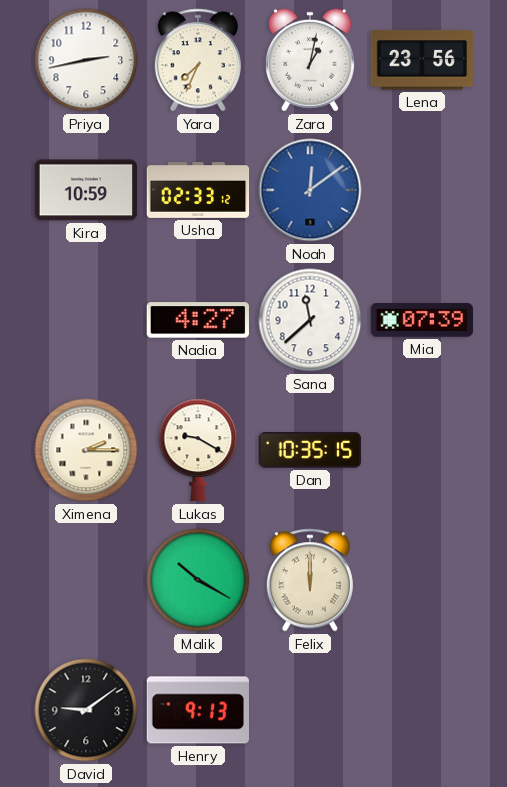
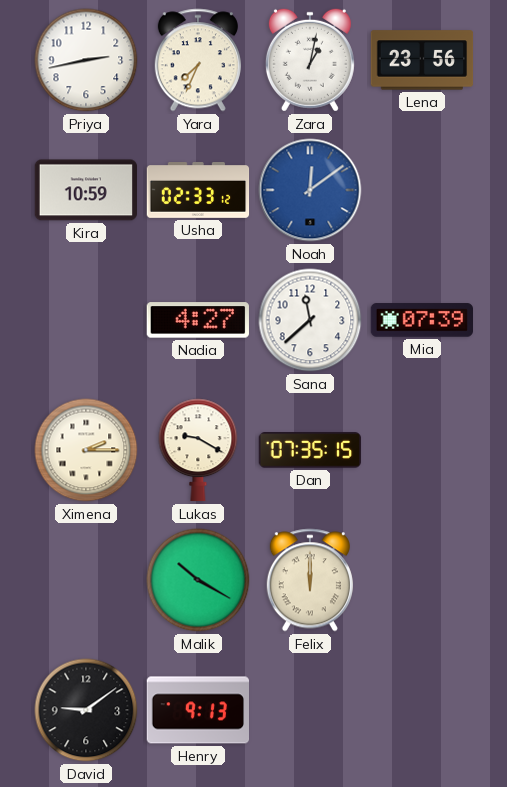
Dan: 10:35 -> 07:35 (310, 450)
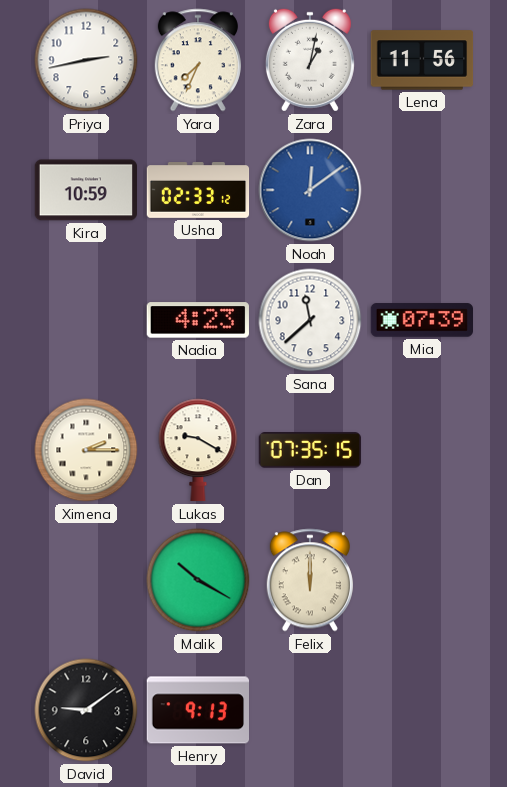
Lena: 23:56 -> 11:56 (422, 60)
Nadia: 4:27 -> 4:23 (198, 320)
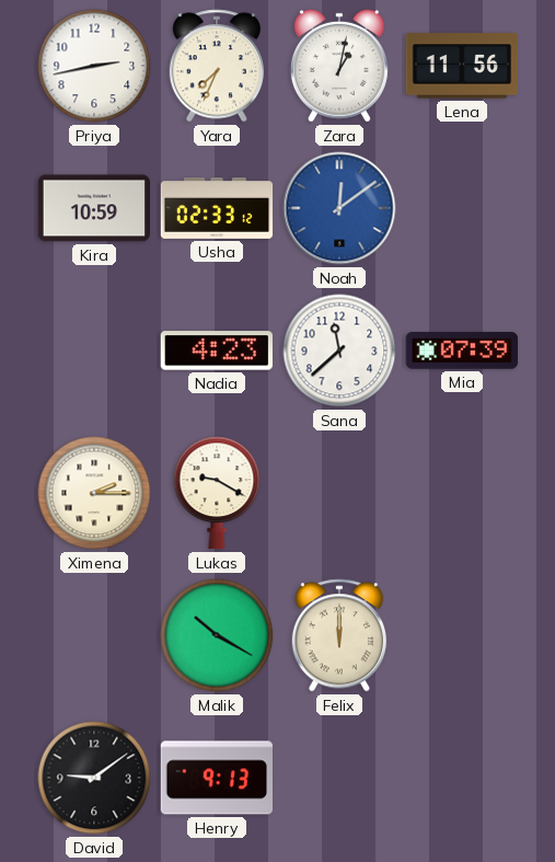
Dan: 07:35 -> none (310, 450)
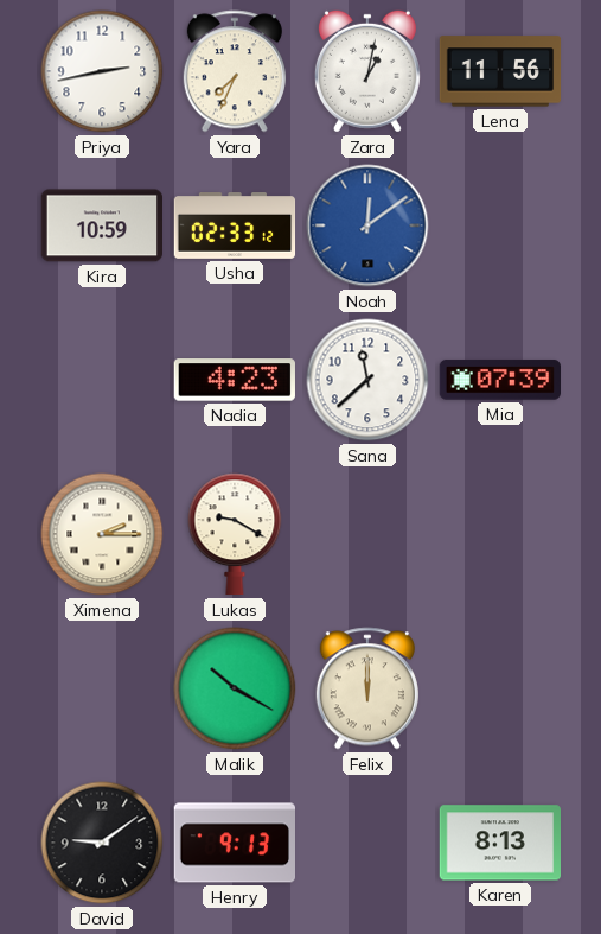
Karen: none -> 8:13 (499, 843)
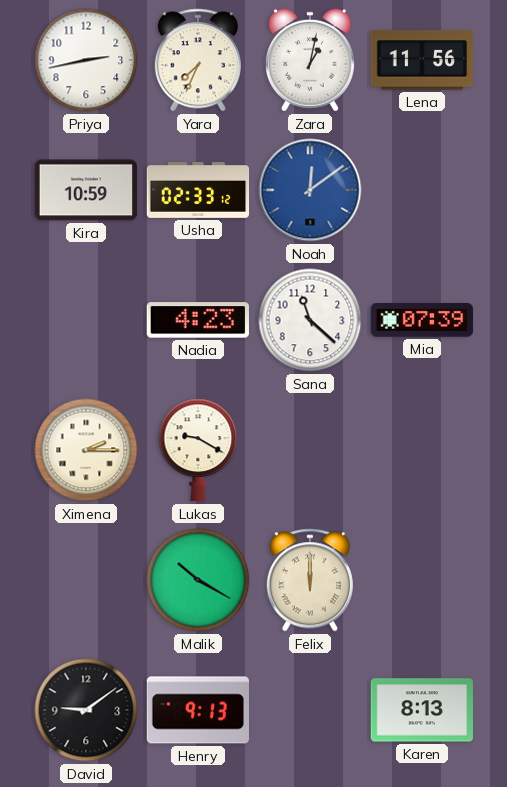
Sana: 11:38 -> 11:22 (310, 320)
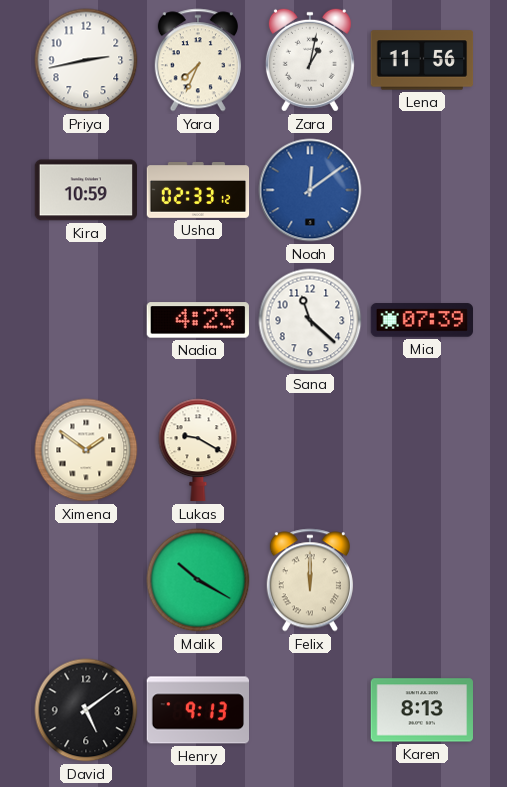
Ximena: 2:15 -> 1:51 (86, 450)
David: 9:09 -> 5:09 (86, 710)
